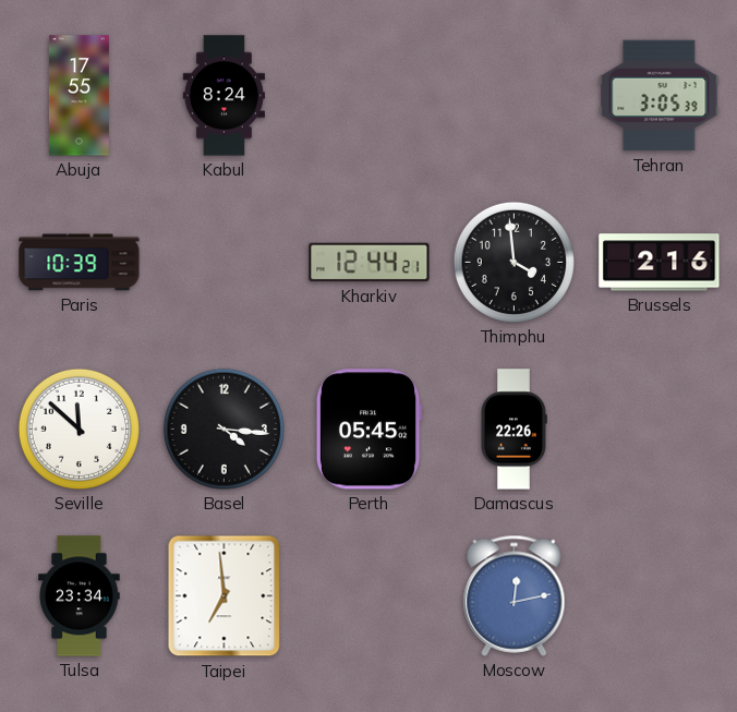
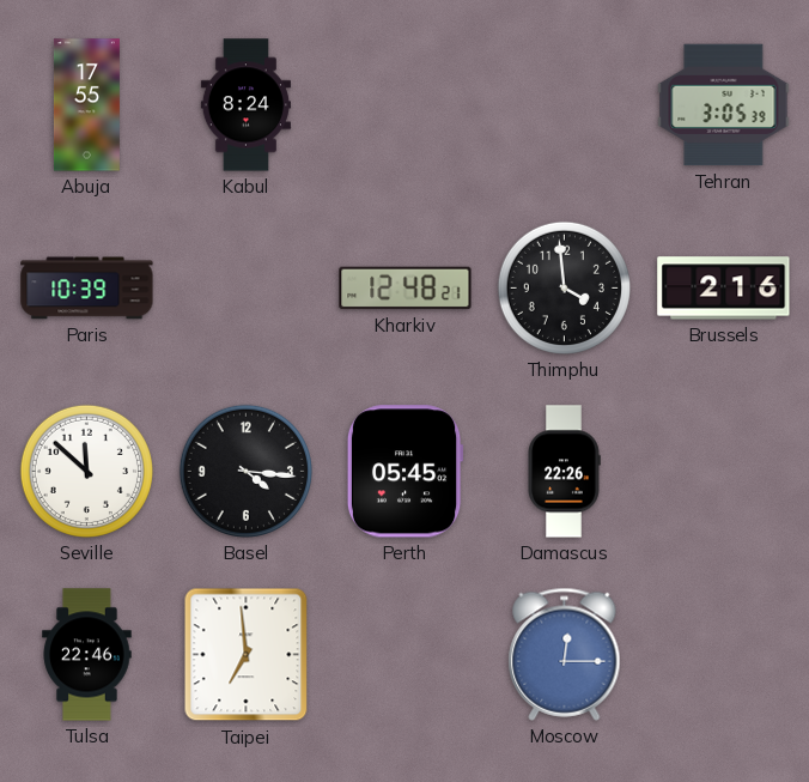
Kharkiv: 12:44 -> 12:48 (406, 289)
Tulsa: 23:34 -> 22:46 (87, 655)
Moscow: 12:13 -> 12:15 (565, 654)
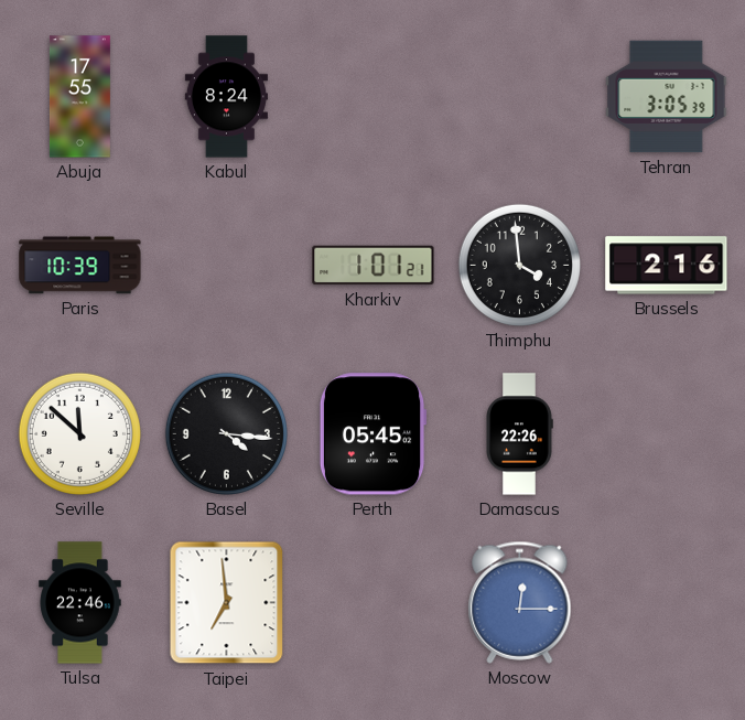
Kharkiv: 12:48 -> 1:01 (374, 266)
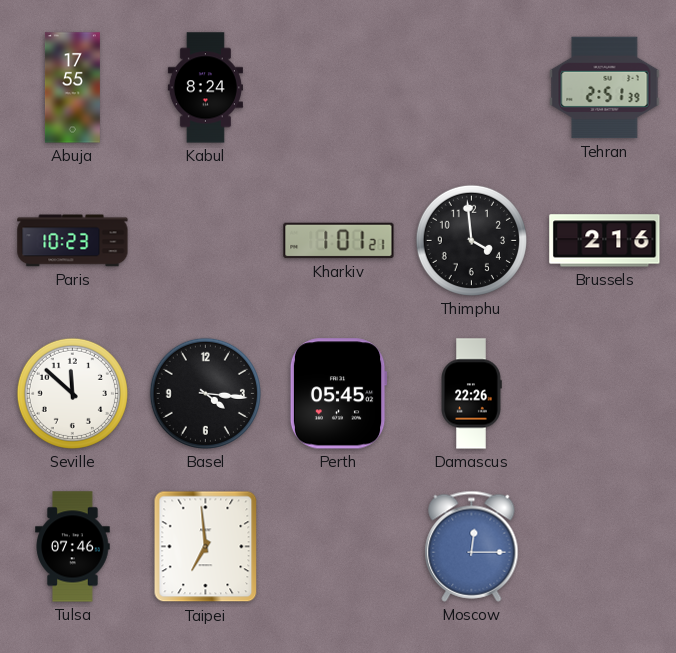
Tehran: 3:05 -> 2:51 (605, 88)
Paris: 10:39 -> 10:23 (73, 241)
Tulsa: 22:46 -> 07:46 (73, 547)
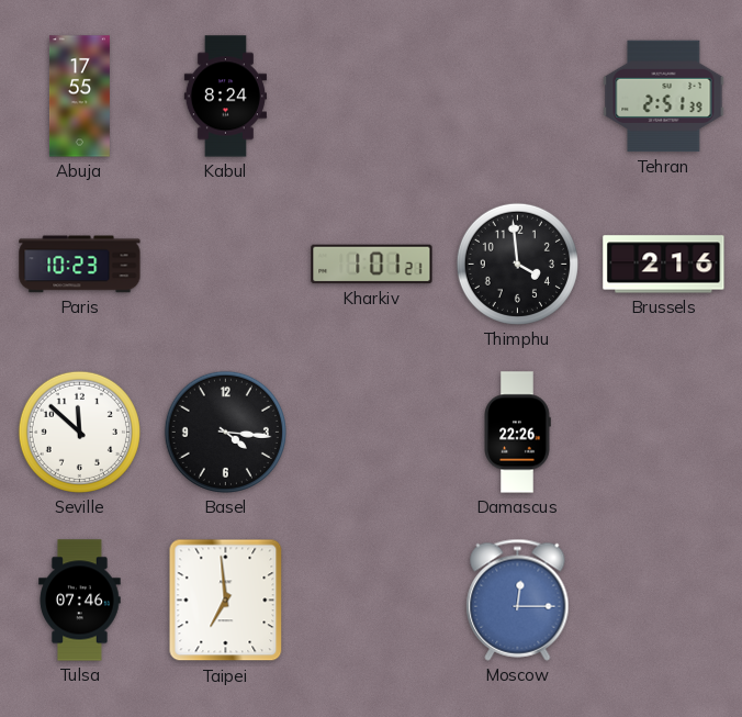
Perth: 05:45 -> none (338, 394)
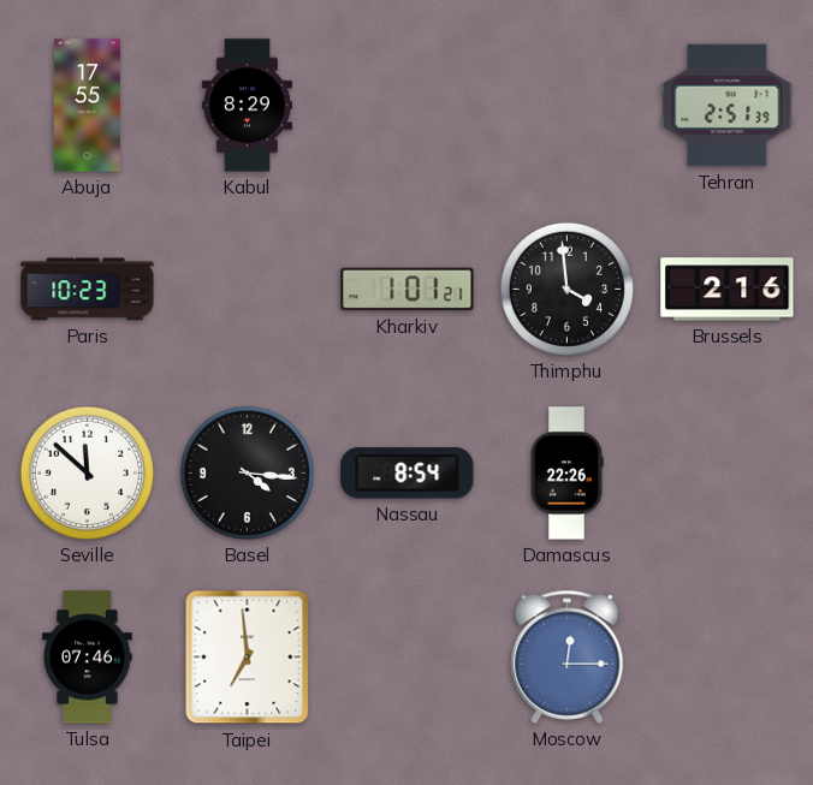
Kabul: 8:24 -> 8:29 (247, 106)
Nassau: none -> 8:54 (408, 474)
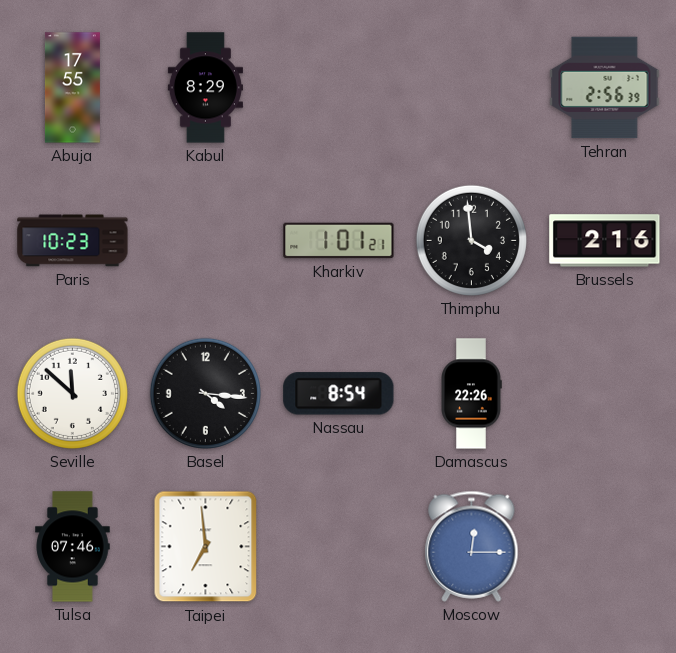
Tehran: 2:51 -> 2:56 (605, 88)
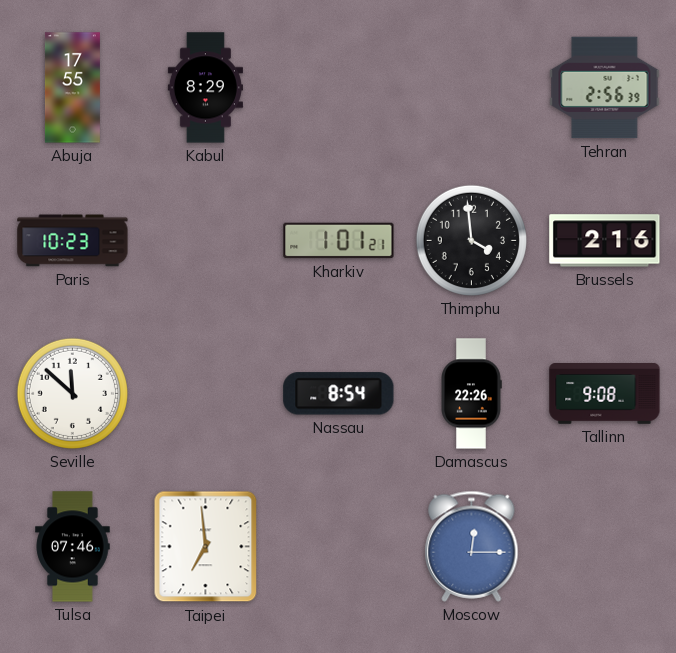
Basel: 4:16 -> none (205, 393)
Tallinn: none -> 9:08 (605, 394)
